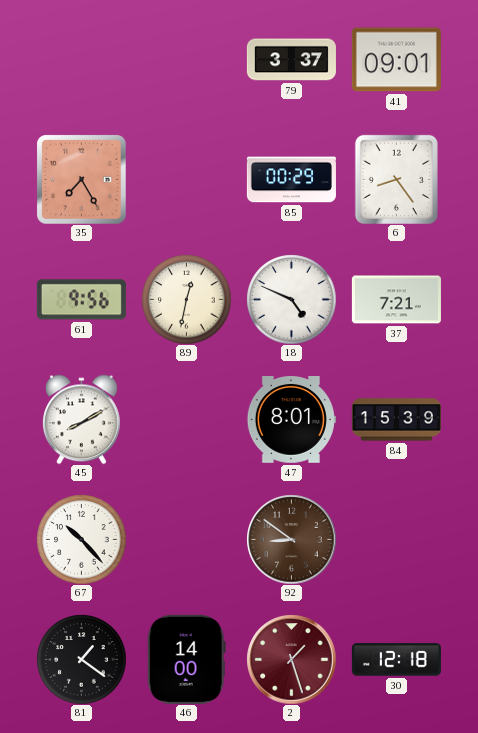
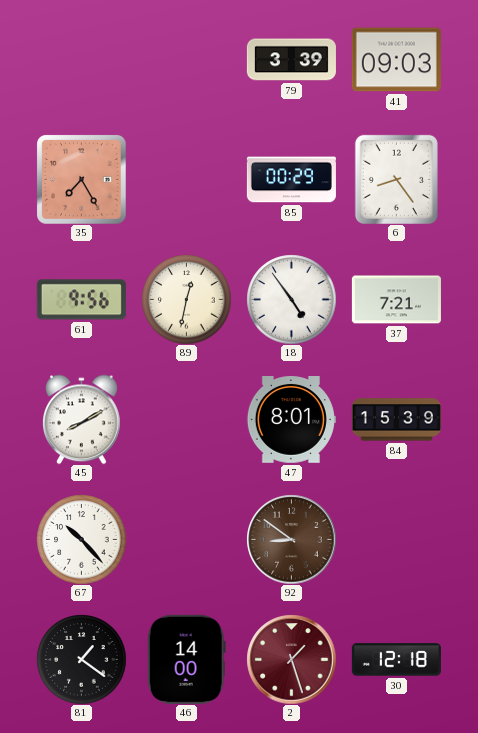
79: 3:37 -> 3:39 (291, 60)
41: 09:01 -> 09:03 (396, 60)
18: 4:49 -> 4:54 (291, 299)
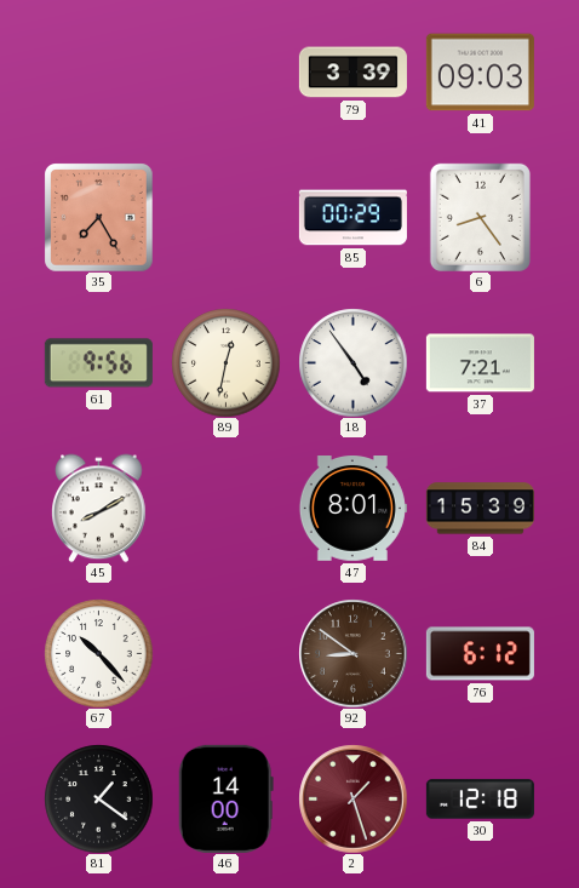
76: none -> 6:12 (480, 654)
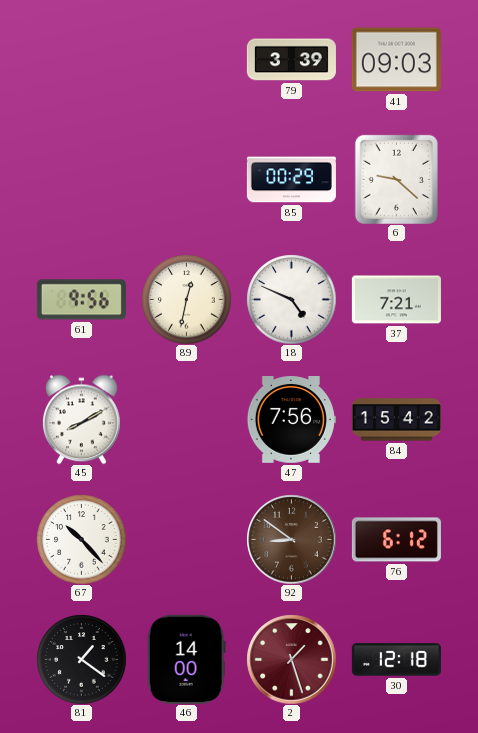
35: 7:25 -> none (98, 217)
6: 8:24 -> 9:22 (396, 179)
18: 4:54 -> 4:49 (291, 299)
47: 8:01 -> 7:56 (291, 420)
84: 15:39 -> 15:42 (396, 420)
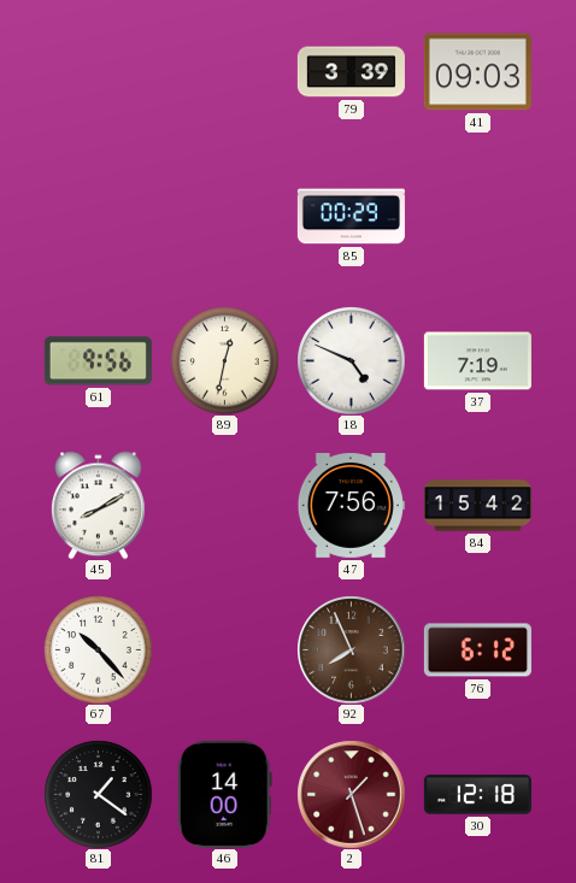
6: 9:22 -> none (396, 179)
37: 7:21 -> 7:19 (477, 361)
92: 8:51 -> 7:56 (351, 649)
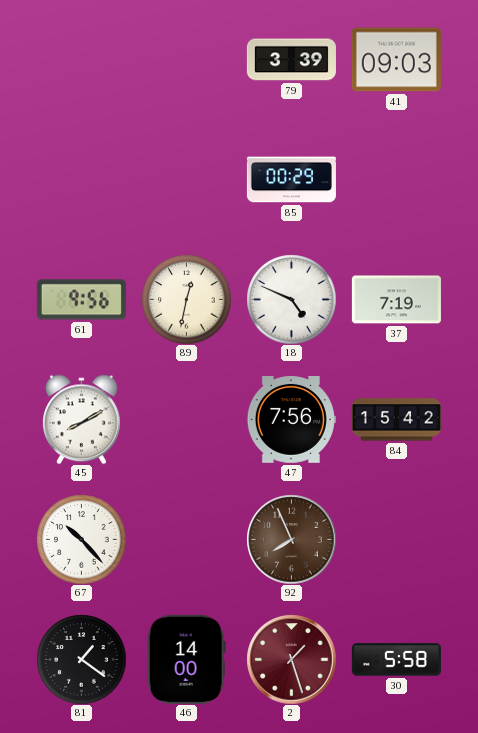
76: 6:12 -> none (477, 651)
30: 12:18 -> 5:58 (396, 660)
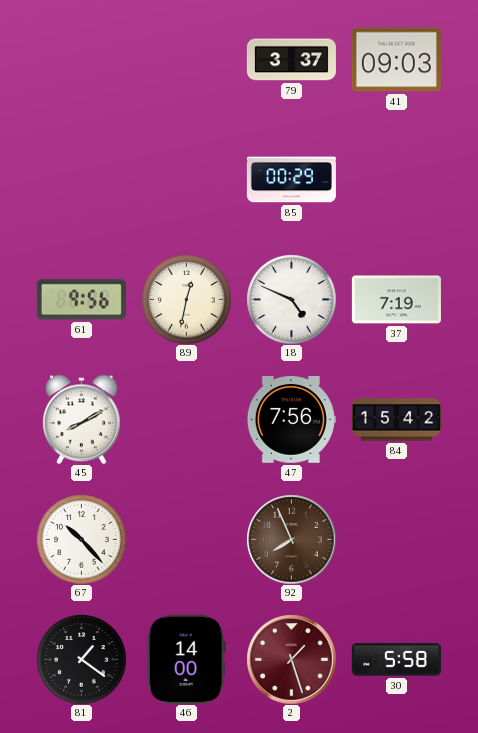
79: 3:39 -> 3:37 (291, 60)
